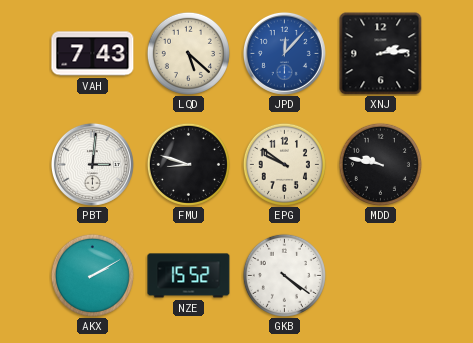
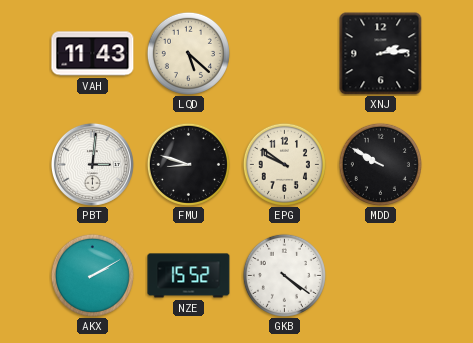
VAH: 7:43 -> 11:43 (93, 54)
JPD: 12:07 -> none (284, 53)
MDD: 9:47 -> 9:50 (380, 164)
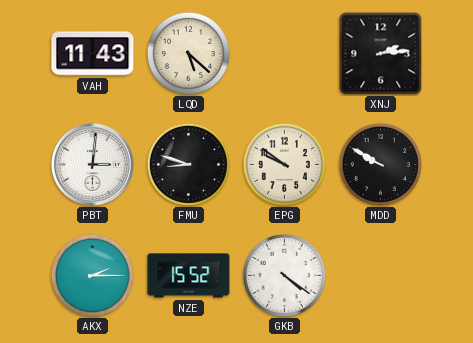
AKX: 2:10 -> 2:15 (92, 275)
